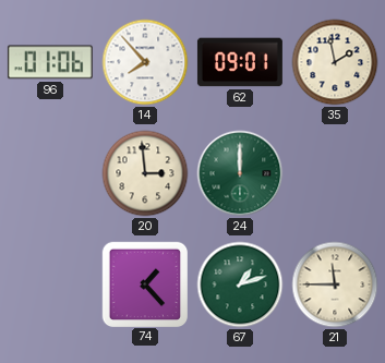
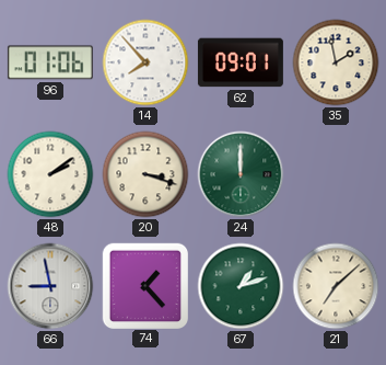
48: none -> 2:09 (50, 174)
20: 2:59 -> 3:18 (145, 174)
66: none -> 8:58 (50, 286)
21: 11:45 -> 7:08 (336, 286)
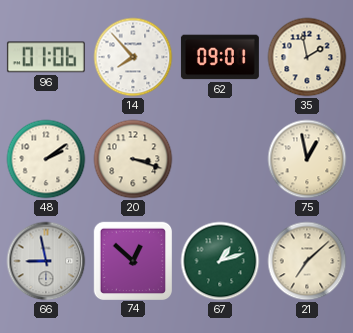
24: 12:00 -> none (241, 174)
75: none -> 12:58 (307, 159)
74: 1:23 -> 12:52 (132, 260)
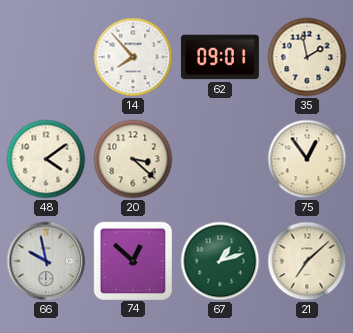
96: 01:06 -> none (46, 57)
48: 2:09 -> 4:09 (46, 159)
20: 3:18 -> 3:22 (133, 159)
75: 12:58 -> 12:54 (307, 159)
66: 8:58 -> 9:58 (46, 261)
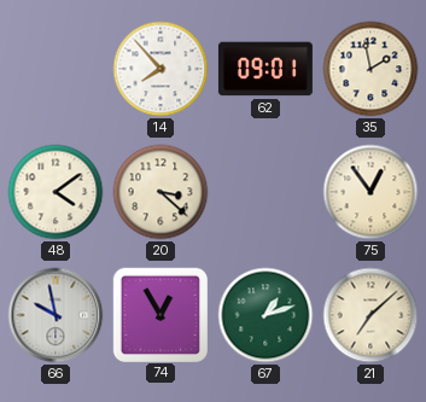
74: 12:52 -> 12:55 (159, 314)
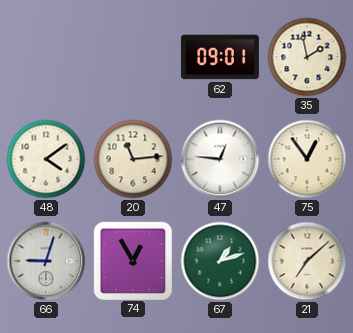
14: 7:53 -> none (161, 69)
20: 3:22 -> 11:14 (133, 159)
47: none -> 12:46 (220, 159)
66: 9:58 -> 9:03 (46, 261)
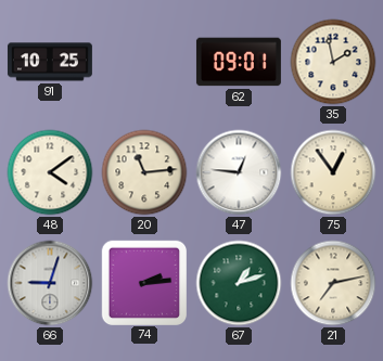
91: none -> 10:25 (50, 62)
74: 12:55 -> 2:14 (143, 282)
21: 7:08 -> 7:13 (333, 283)
